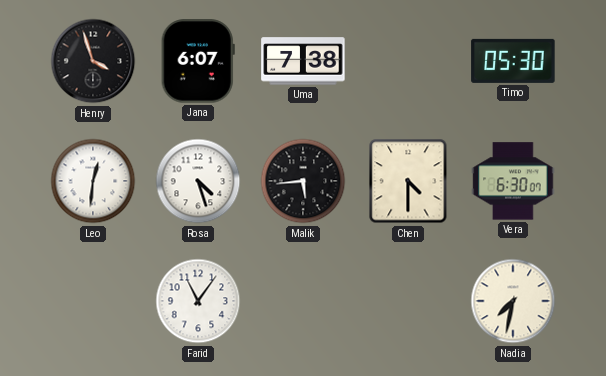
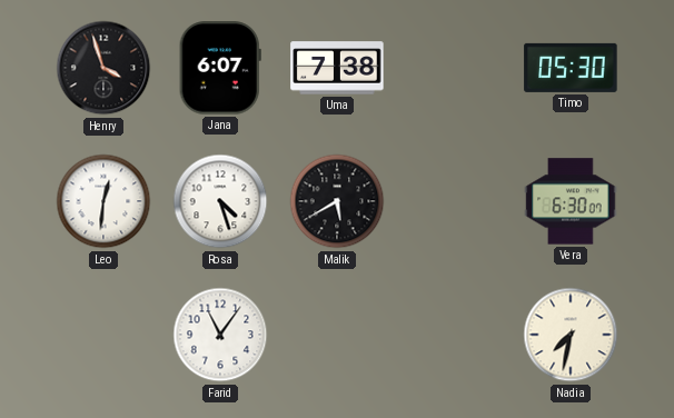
Malik: 5:44 -> 5:40 (337, 201)
Chen: 4:30 -> none (408, 181)
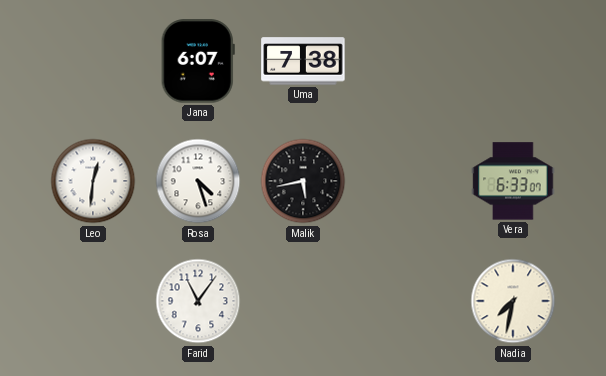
Henry: 3:57 -> none (103, 68)
Timo: 05:30 -> none (571, 68)
Malik: 5:40 -> 5:43 (303, 181)
Vera: 6:30 -> 6:33 (513, 181)
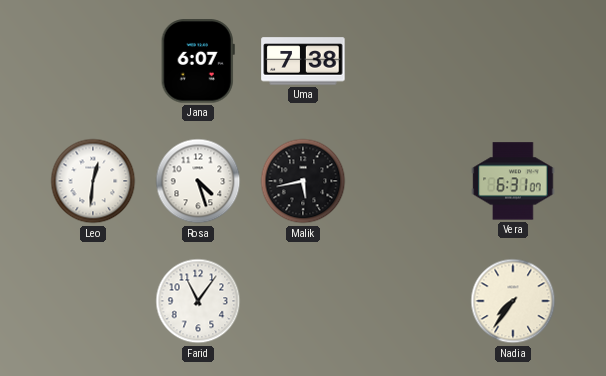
Vera: 6:33 -> 6:31 (513, 181)
Nadia: 7:32 -> 7:36 (513, 301)
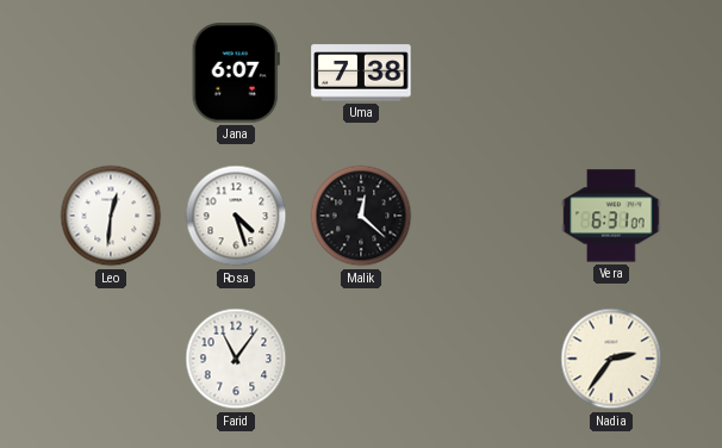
Malik: 5:43 -> 12:22 (361, 216)
Nadia: 7:36 -> 2:36 (611, 359)
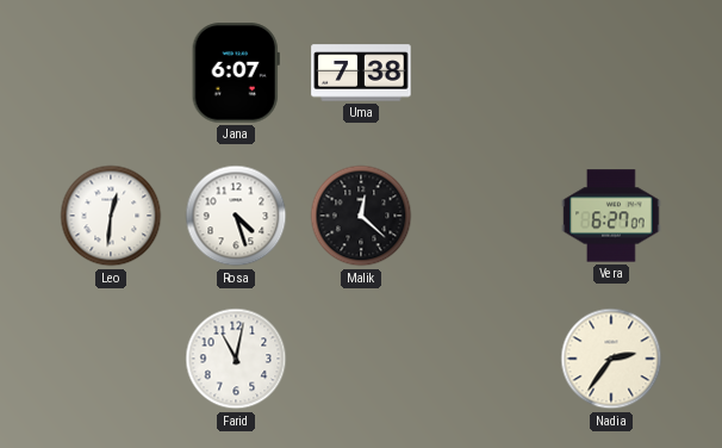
Vera: 6:31 -> 6:27 (611, 216)
Farid: 11:06 -> 11:02 (236, 359)
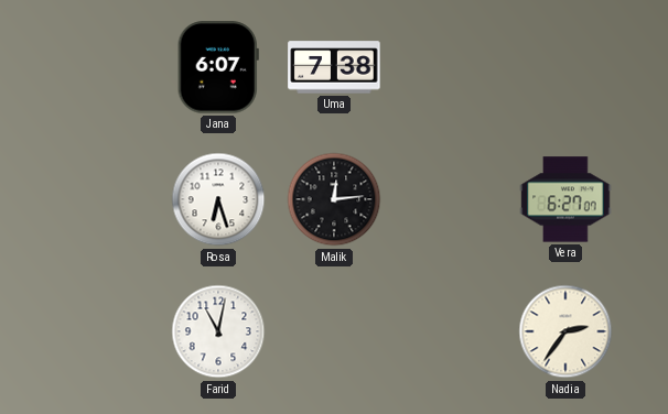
Leo: 12:31 -> none (111, 216)
Rosa: 4:27 -> 6:27 (218, 199)
Malik: 12:22 -> 12:14 (334, 199)
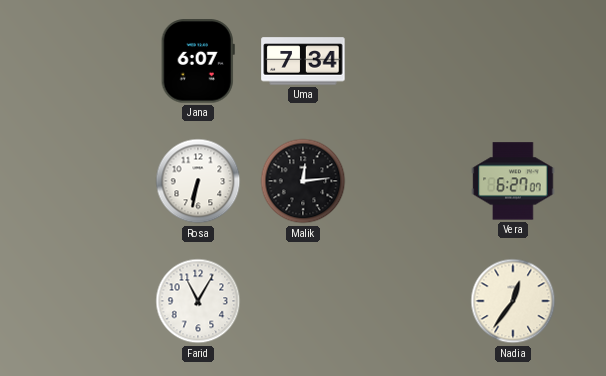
Uma: 7:38 -> 7:34 (303, 61)
Rosa: 6:27 -> 6:32 (198, 181)
Farid: 11:02 -> 11:05 (198, 301)
Nadia: 2:36 -> 12:36 (513, 301)
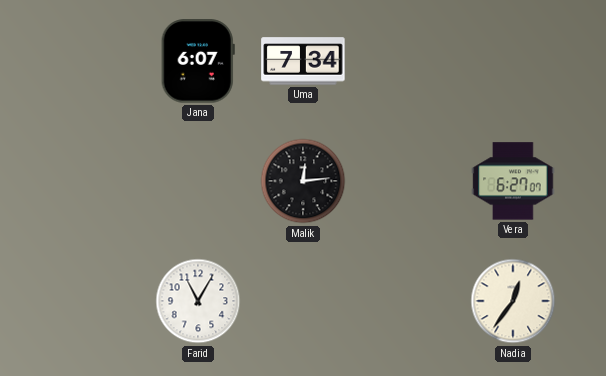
Rosa: 6:32 -> none (198, 181)
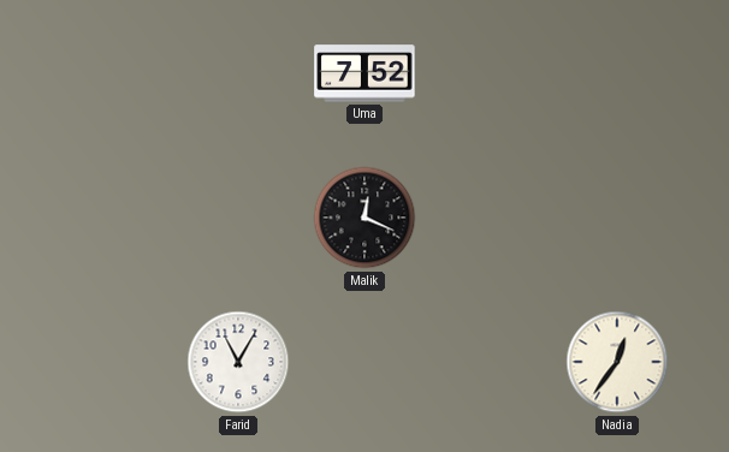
Jana: 6:07 -> none (198, 61)
Uma: 7:34 -> 7:52 (364, 73)
Malik: 12:14 -> 12:19 (364, 218)
Vera: 6:27 -> none (513, 181)
